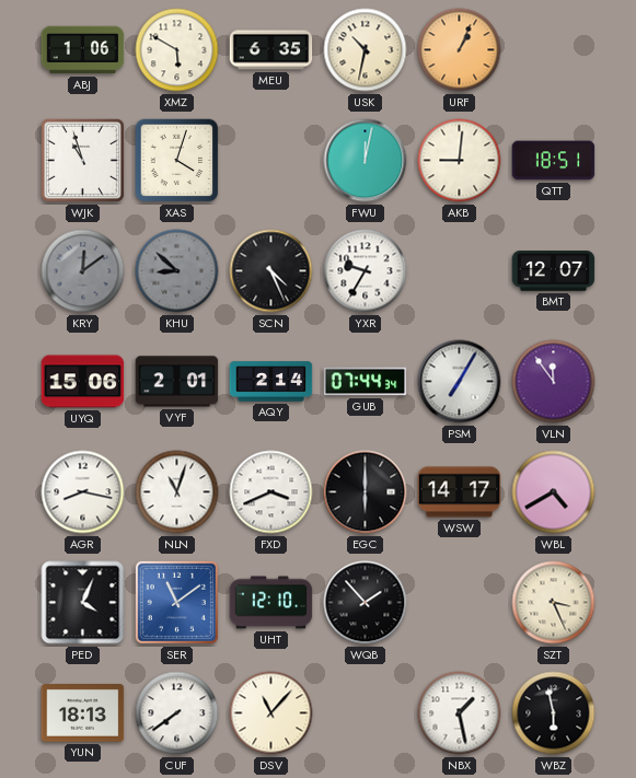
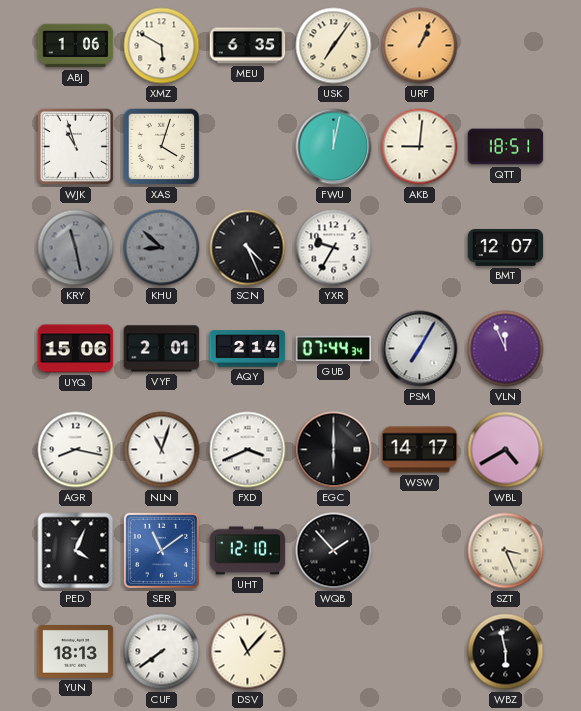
USK: 10:32 -> 7:06 (334, 46)
KRY: 12:09 -> 11:28 (76, 248)
VLN: 11:54 -> 11:56 (506, 349)
NBX: 1:28 -> none (460, 713)
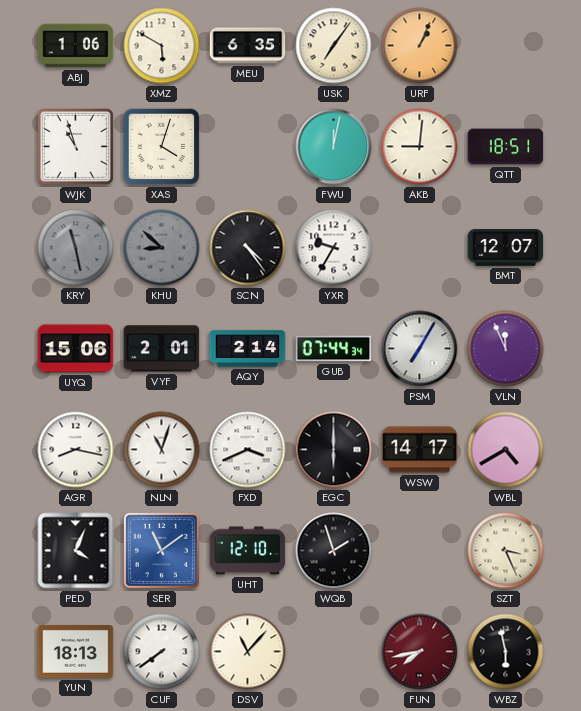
SCN: 4:26 -> 4:24 (248, 248)
WQB: 1:53 -> 1:57 (334, 551)
FUN: none -> 7:43 (420, 652)
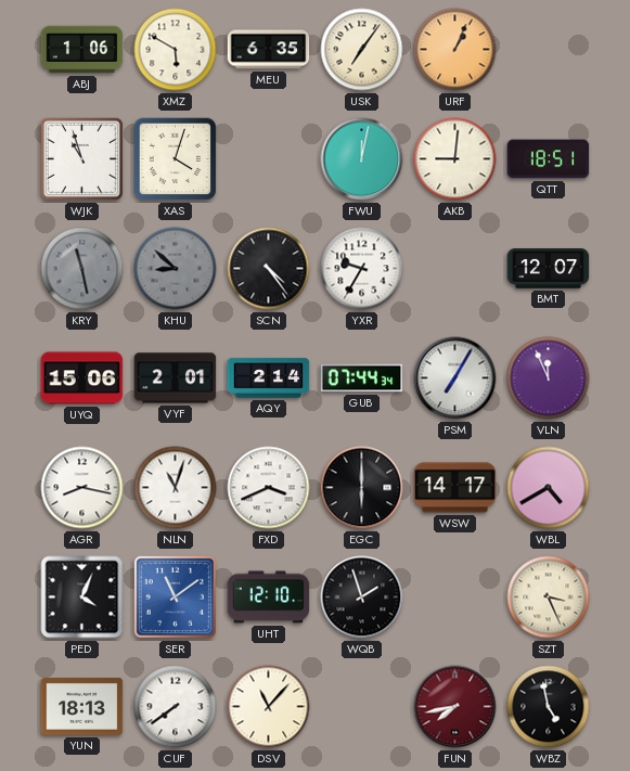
WBZ: 5:58 -> 4:58 (549, 707)
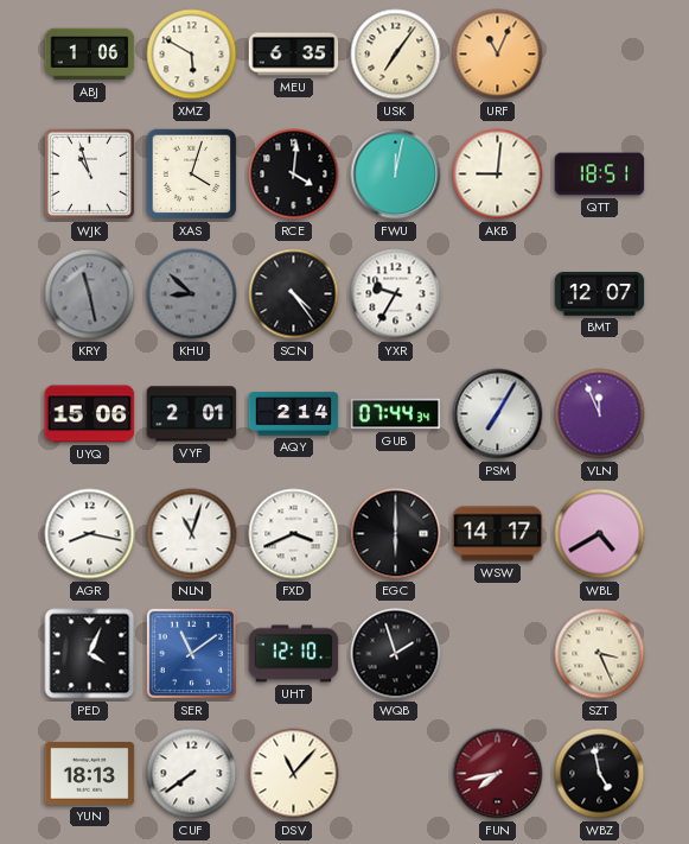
URF: 1:04 -> 11:04 (498, 55)
RCE: none -> 4:01 (294, 174)
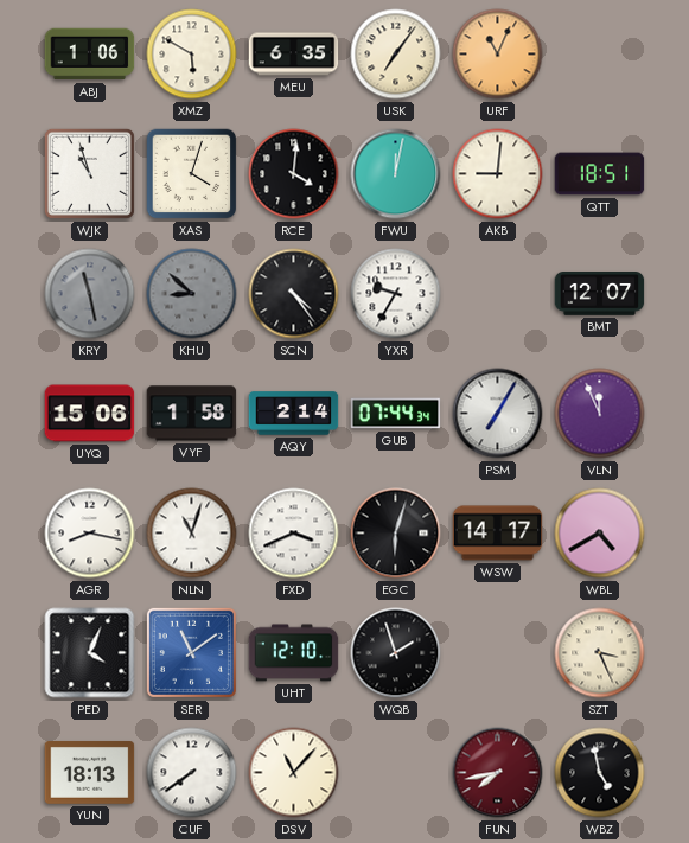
VYF: 2:01 -> 1:58 (192, 414)
EGC: 6:00 -> 6:03 (396, 534)
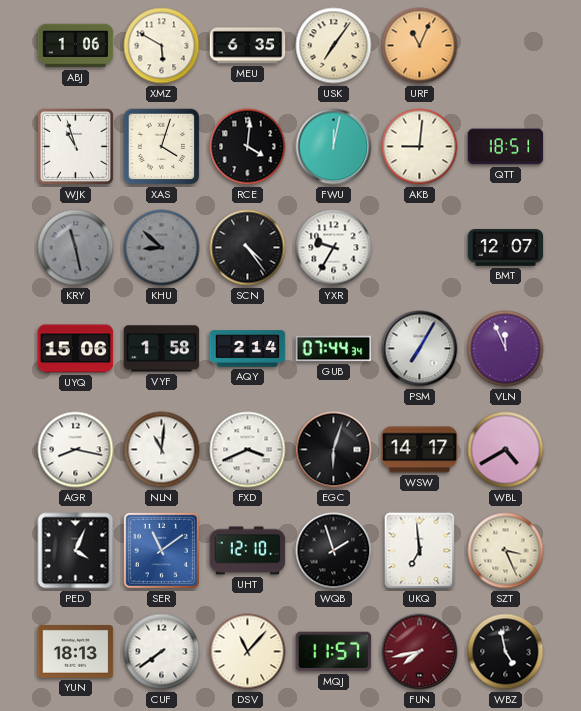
NLN: 11:03 -> 11:01 (162, 450)
UKQ: none -> 6:59 (420, 551)
MQJ: none -> 11:57 (334, 652)
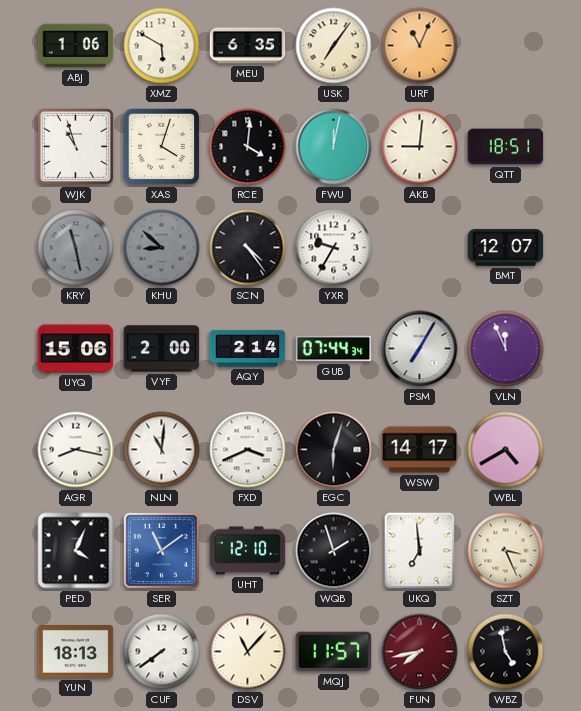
VYF: 1:58 -> 2:00 (162, 349)
